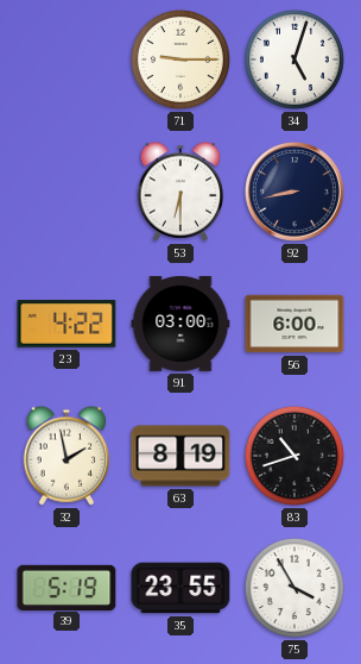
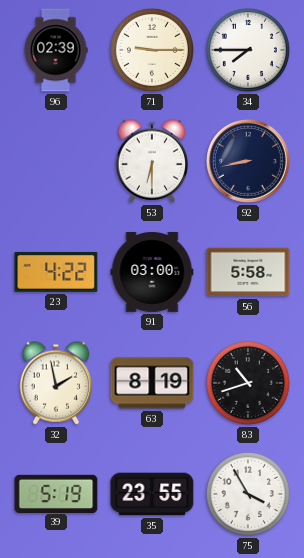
96: none -> 02:39 (56, 50)
34: 5:03 -> 7:45 (248, 50)
56: 6:00 -> 5:58 (248, 272)
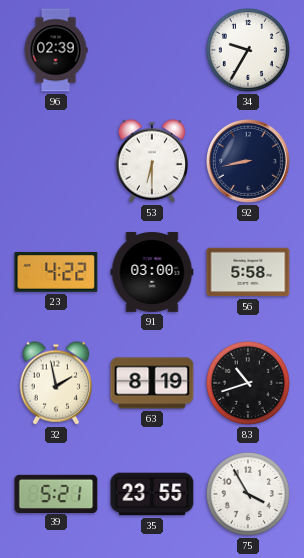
71: 9:15 -> none (152, 50)
34: 7:45 -> 9:35 (248, 50)
39: 5:19 -> 5:21 (56, 493)
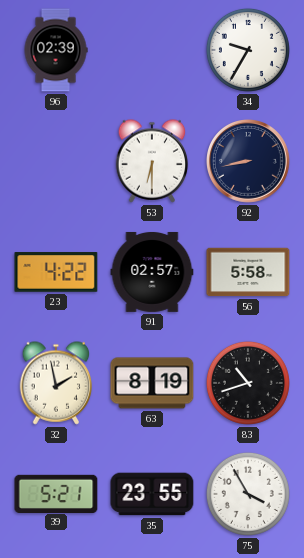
91: 03:00 -> 02:57 (152, 272)
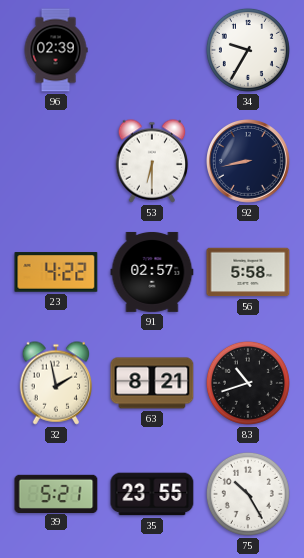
63: 8:19 -> 8:21 (152, 383)
75: 3:55 -> 10:25 (248, 494)
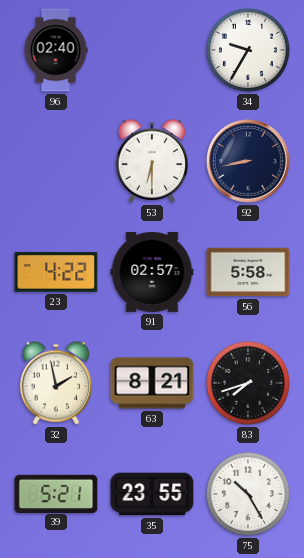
96: 02:39 -> 02:40 (56, 50)
83: 10:42 -> 7:42 (248, 383)
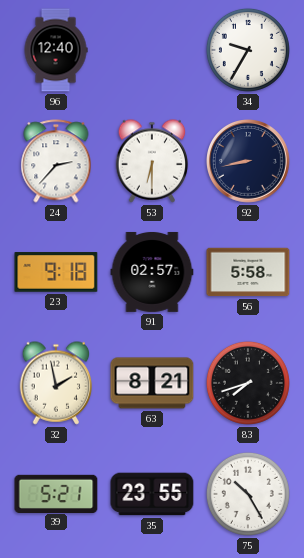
96: 02:40 -> 12:40 (56, 50)
24: none -> 2:37 (56, 161)
23: 4:22 -> 9:18 (56, 272)
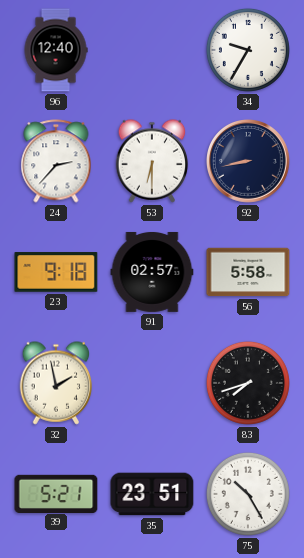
63: 8:21 -> none (152, 383)
35: 23:55 -> 23:51 (152, 494)
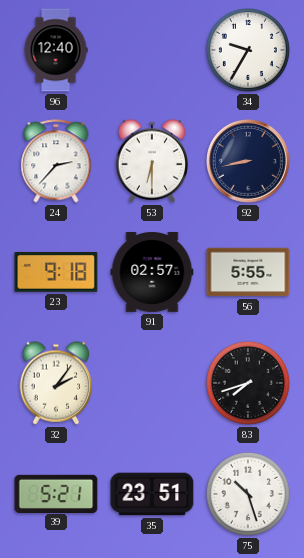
56: 5:58 -> 5:55 (248, 272)
32: 1:58 -> 2:06 (56, 383)
75: 10:25 -> 10:27 (248, 494)
